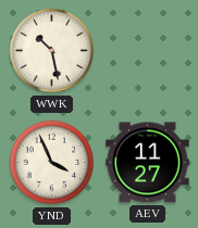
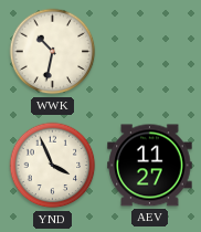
WWK: 10:28 -> 10:32 (53, 52)
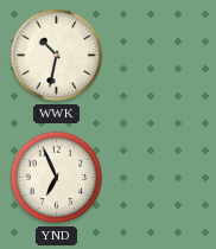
YND: 3:56 -> 6:56 (57, 178)
AEV: 11:27 -> none (150, 166)
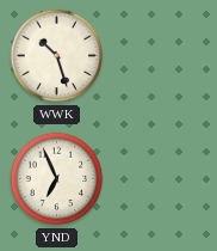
WWK: 10:32 -> 10:27 (57, 56)
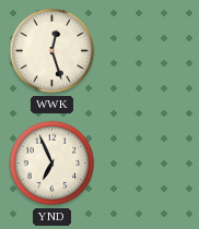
WWK: 10:27 -> 12:27 (52, 51)
